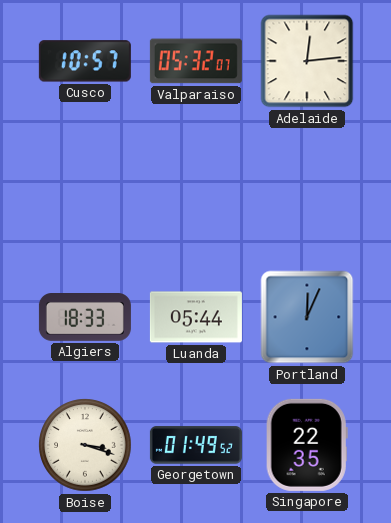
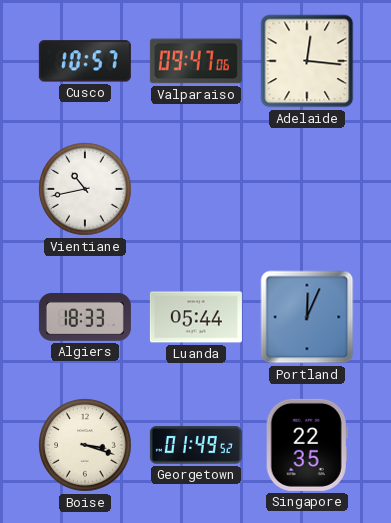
Valparaiso: 05:32 -> 09:47 (196, 61)
Adelaide: 12:14 -> 12:16 (307, 61)
Vientiane: none -> 10:43 (85, 189)
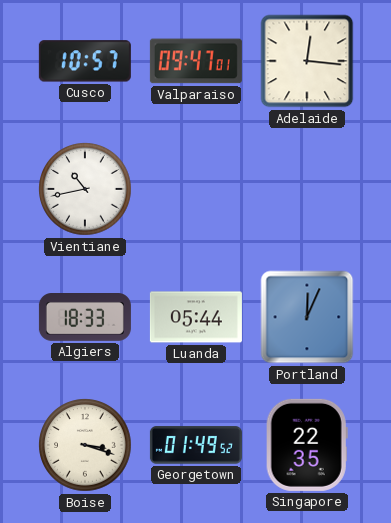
Valparaiso: 09:47:06 -> 09:47:01 (196, 61)
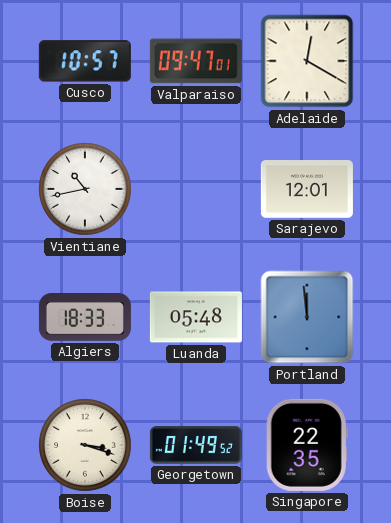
Adelaide: 12:16 -> 12:20 (307, 61)
Sarajevo: none -> 12:01 (307, 189)
Luanda: 05:44 -> 05:48 (196, 317)
Portland: 12:04 -> 11:59 (307, 317)
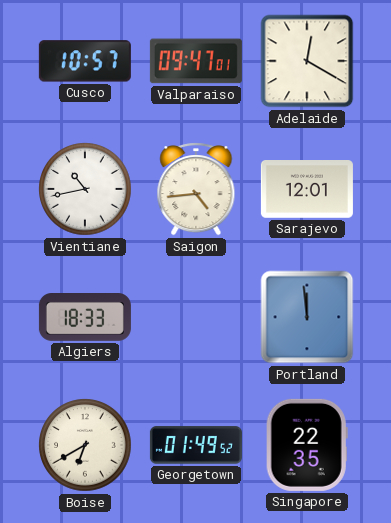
Saigon: none -> 4:44 (196, 189)
Luanda: 05:48 -> none (196, 317)
Boise: 3:18 -> 6:40 (85, 445)
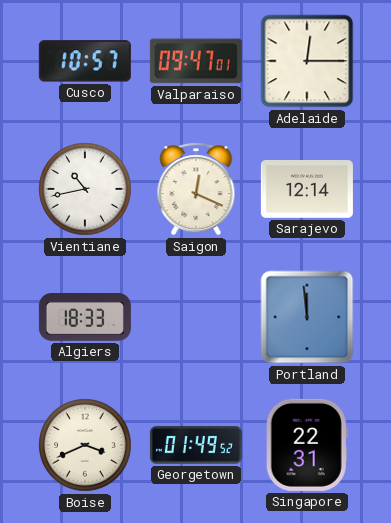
Adelaide: 12:20 -> 12:15 (307, 61)
Saigon: 4:44 -> 12:19 (196, 189)
Sarajevo: 12:01 -> 12:14 (307, 189)
Boise: 6:40 -> 3:41 (85, 445)
Singapore: 22:35 -> 22:31 (307, 445)
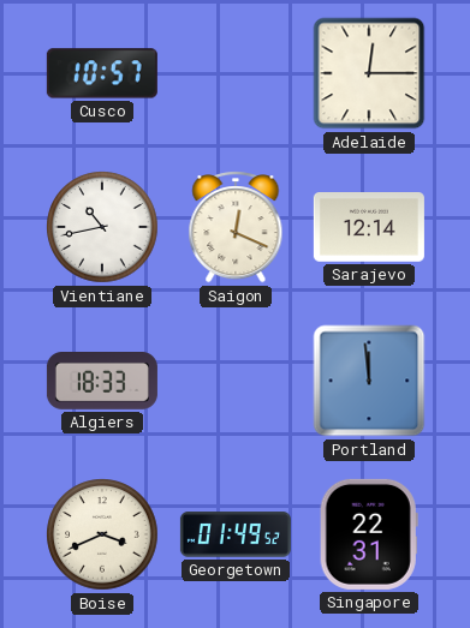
Valparaiso: 09:47 -> none (196, 61)
